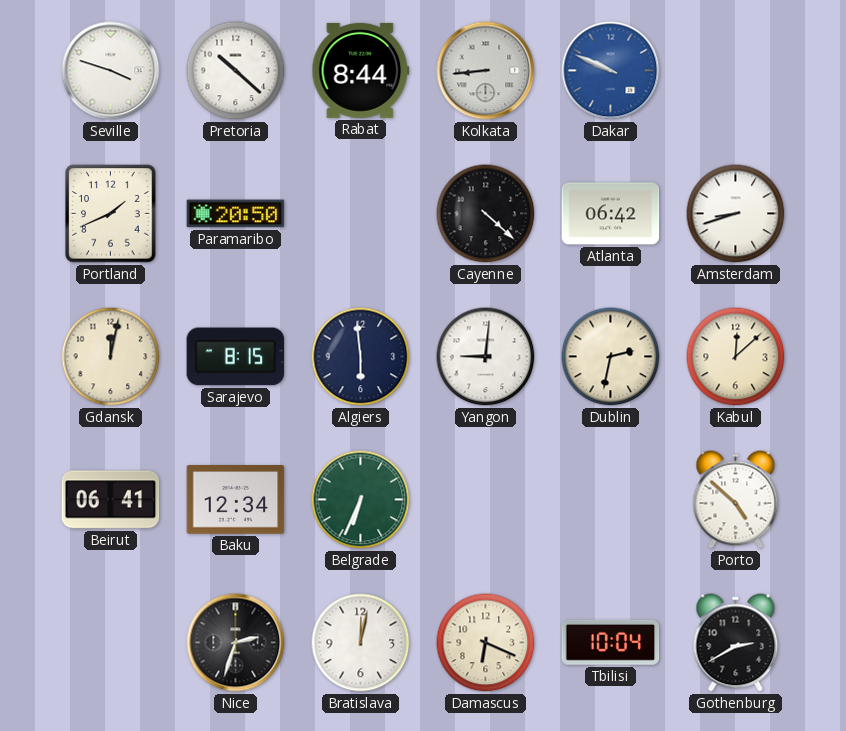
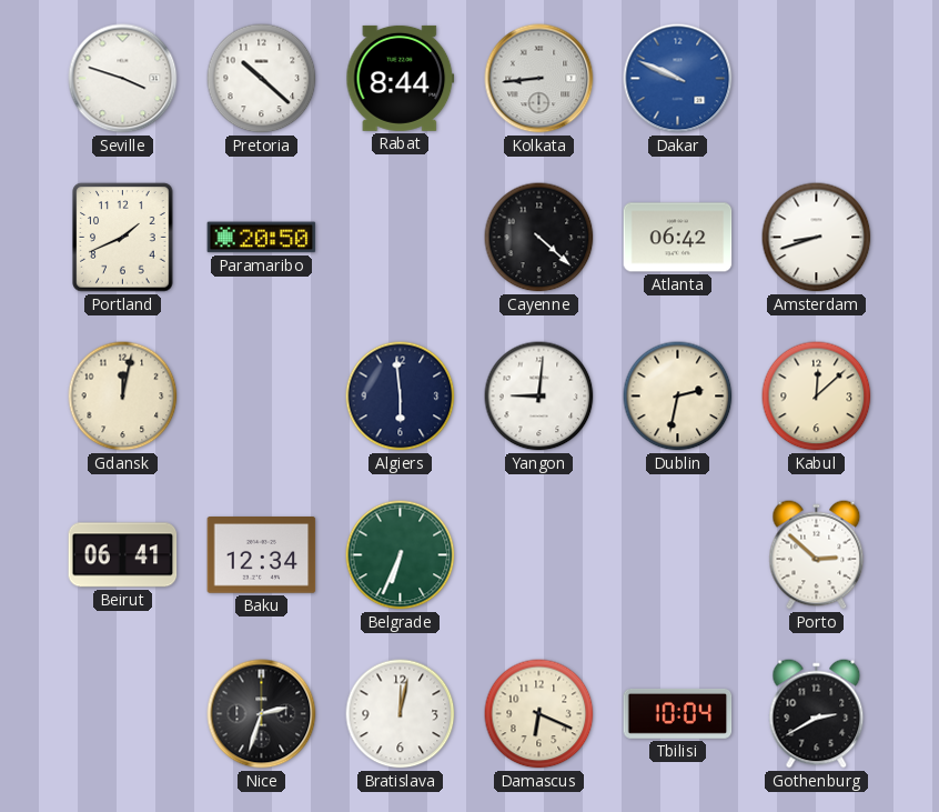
Sarajevo: 8:15 -> none (236, 357)
Porto: 4:52 -> 2:52 (817, 555)
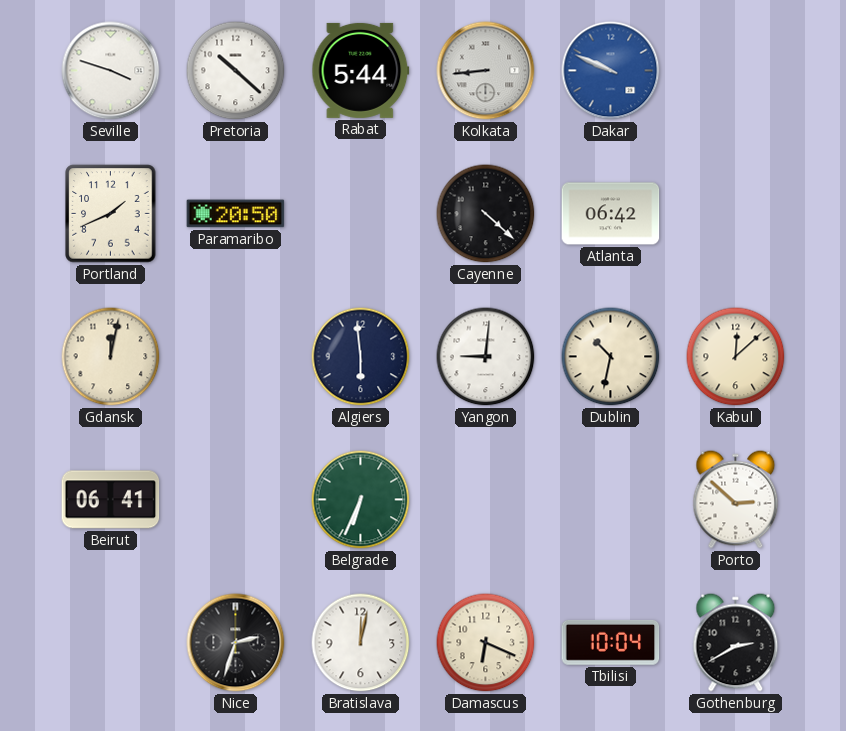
Rabat: 8:44 -> 5:44 (361, 70)
Amsterdam: 8:42 -> none (817, 238)
Dublin: 2:32 -> 10:32 (611, 357)
Baku: 12:34 -> none (262, 555)
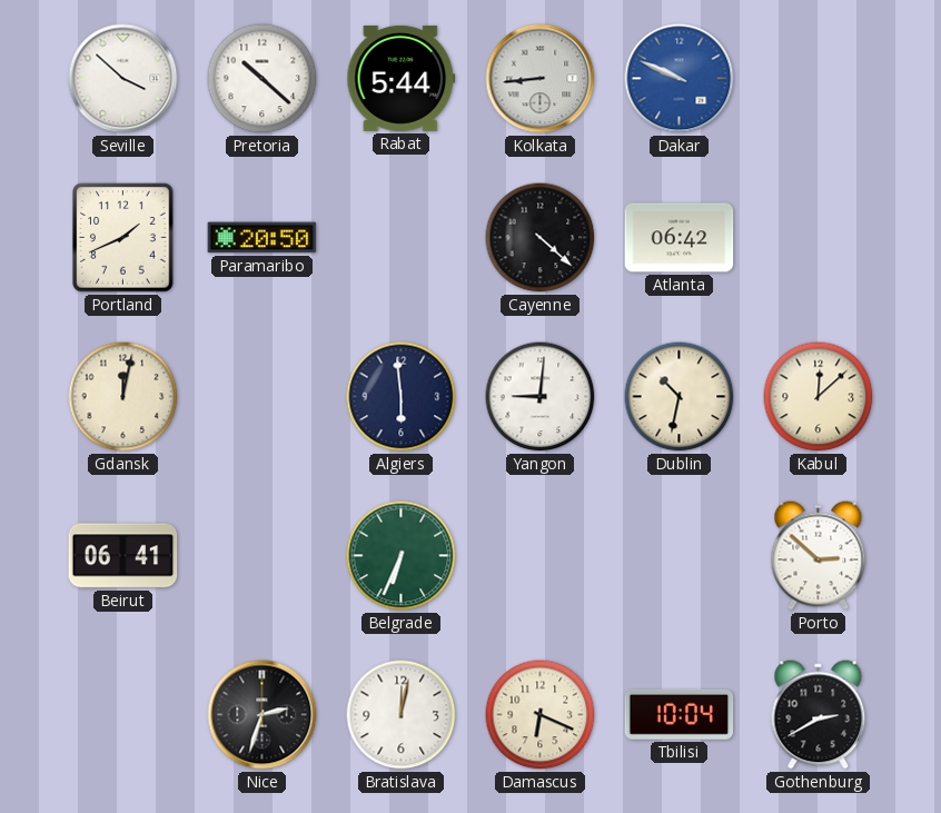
Seville: 3:48 -> 3:52 (123, 79)
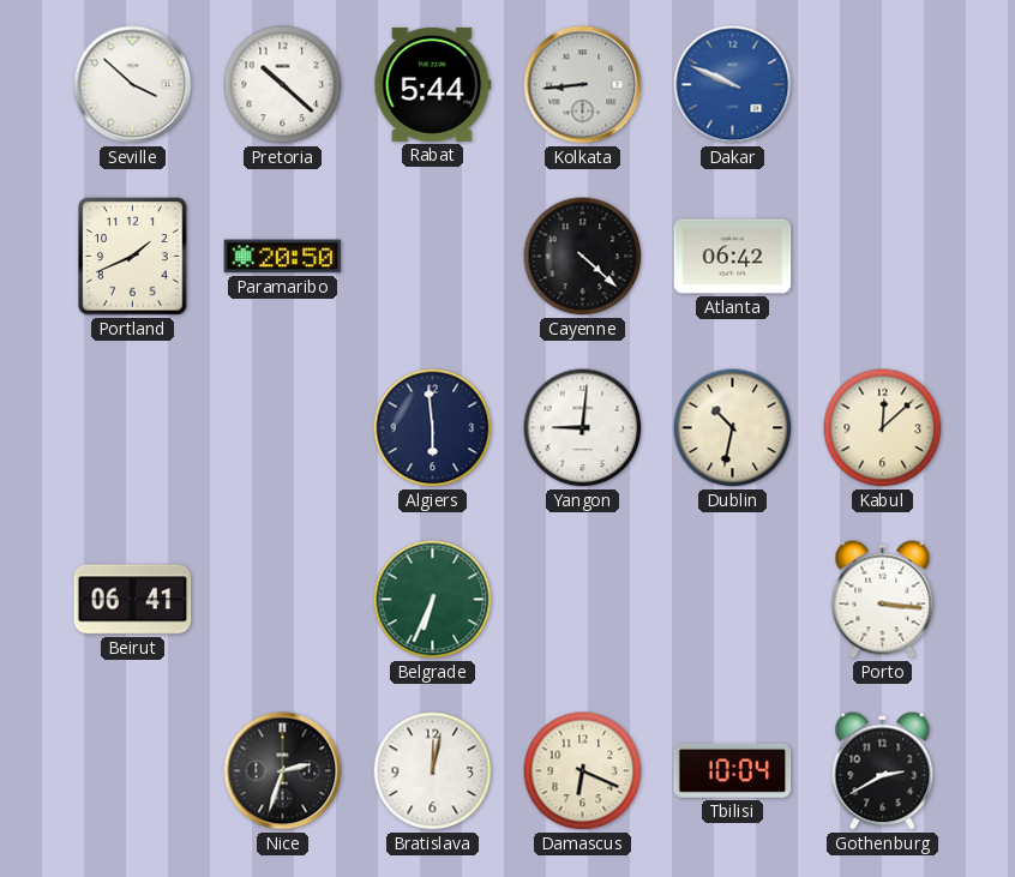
Gdansk: 12:02 -> none (123, 397)
Porto: 2:52 -> 3:16 (883, 600)
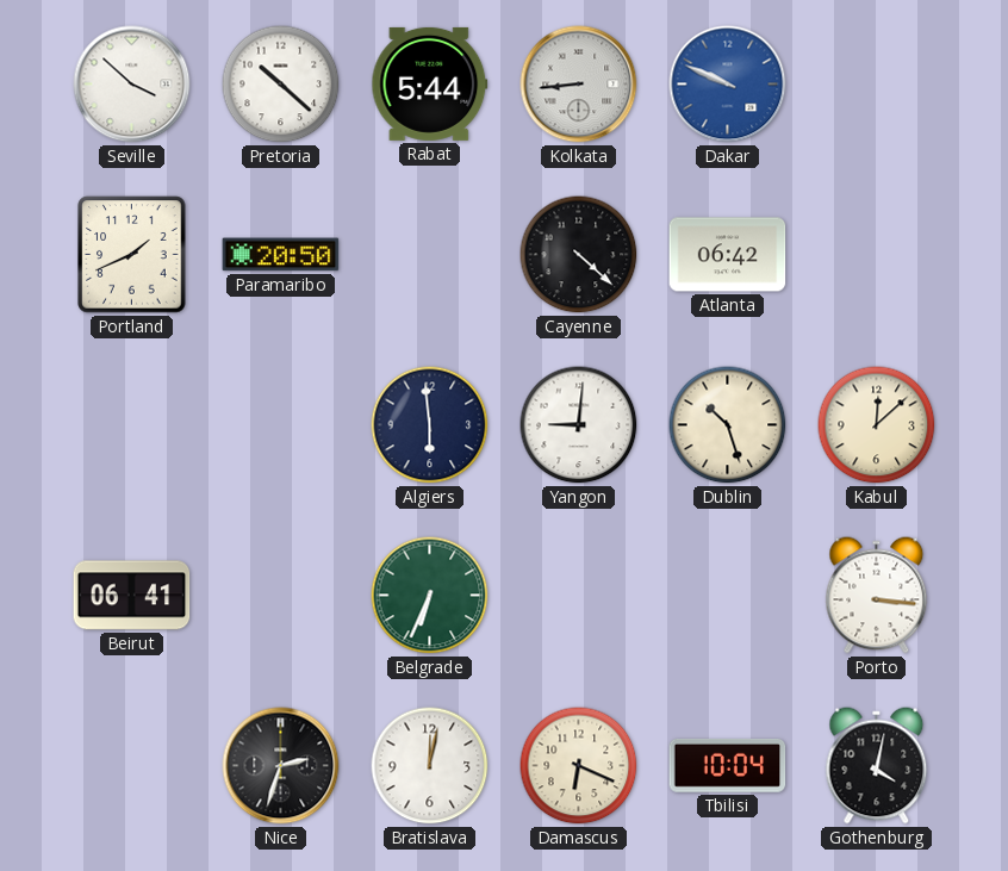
Dublin: 10:32 -> 10:27 (728, 425)
Gothenburg: 2:40 -> 4:02 (877, 766)
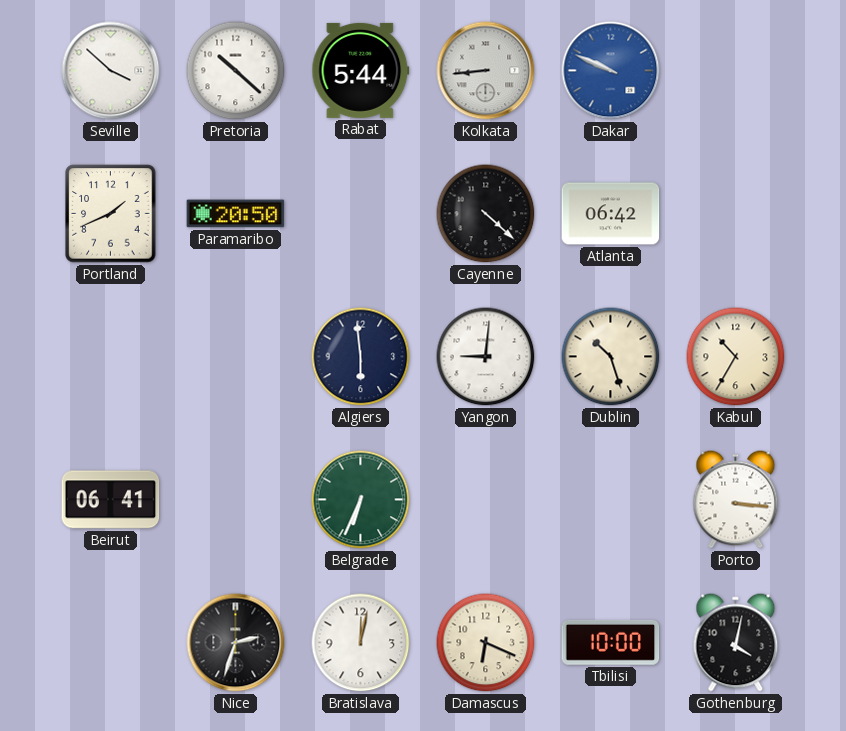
Kabul: 12:08 -> 10:35 (736, 357)
Tbilisi: 10:04 -> 10:00 (611, 642)
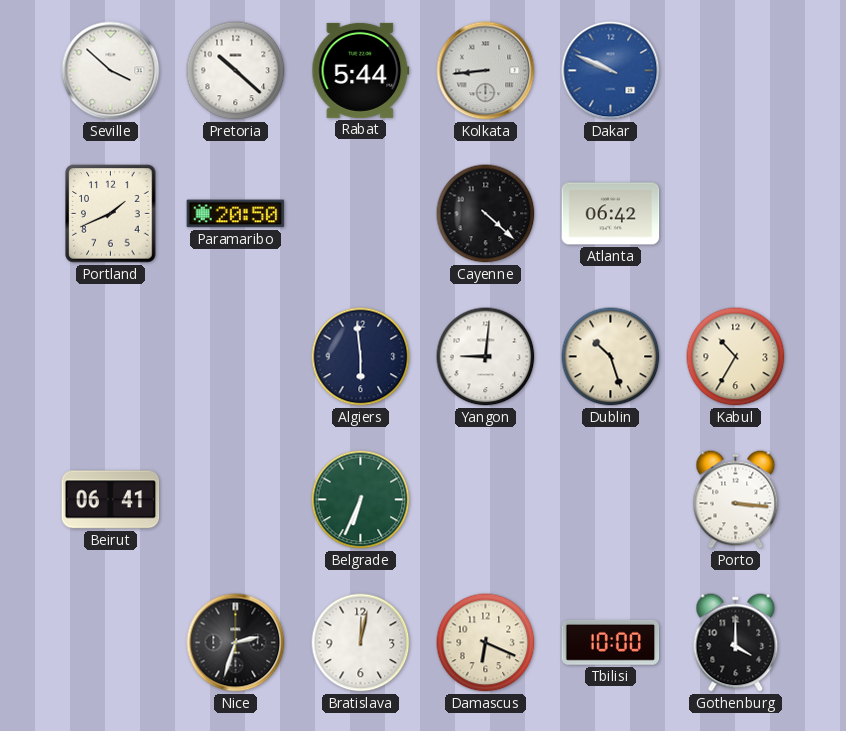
Gothenburg: 4:02 -> 4:00 (736, 643)
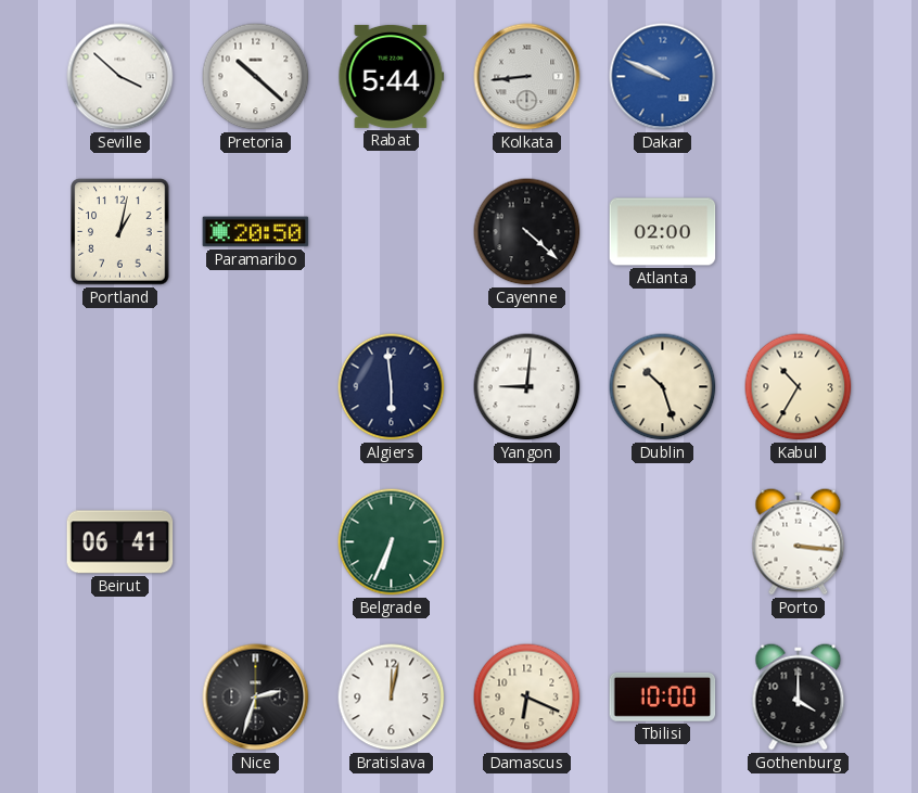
Portland: 1:41 -> 1:02 (120, 232)
Atlanta: 06:42 -> 02:00 (663, 232)
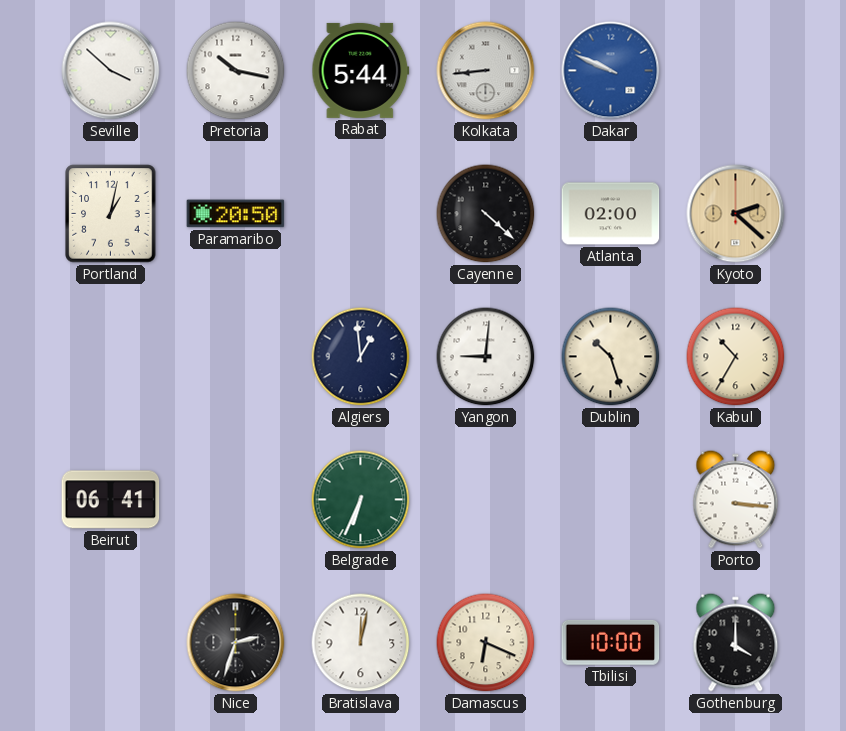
Pretoria: 10:22 -> 10:17 (236, 71)
Kyoto: none -> 2:22 (736, 214)
Algiers: 5:59 -> 12:59 (361, 357)
